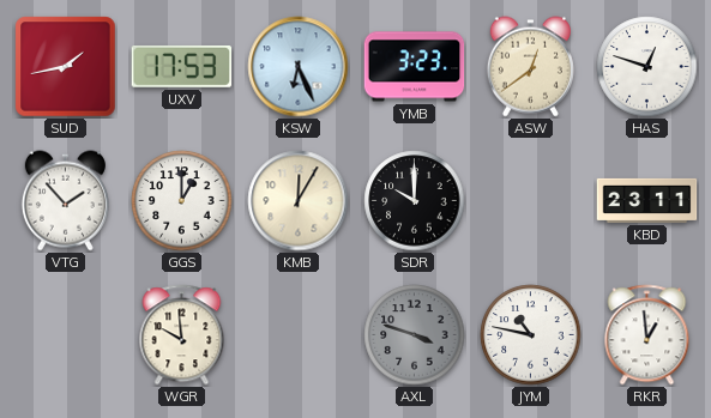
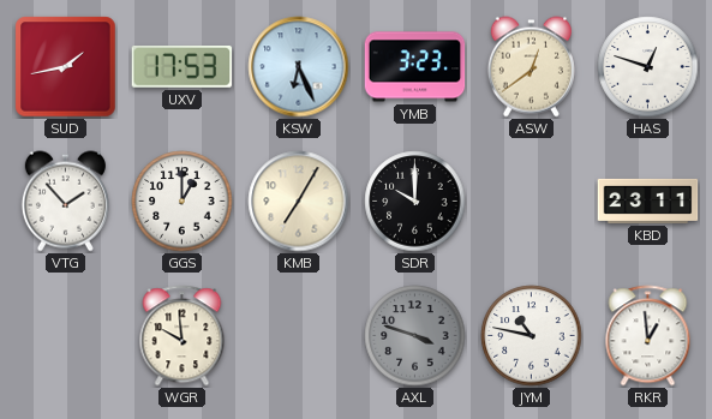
KMB: 12:05 -> 7:05 (299, 202)
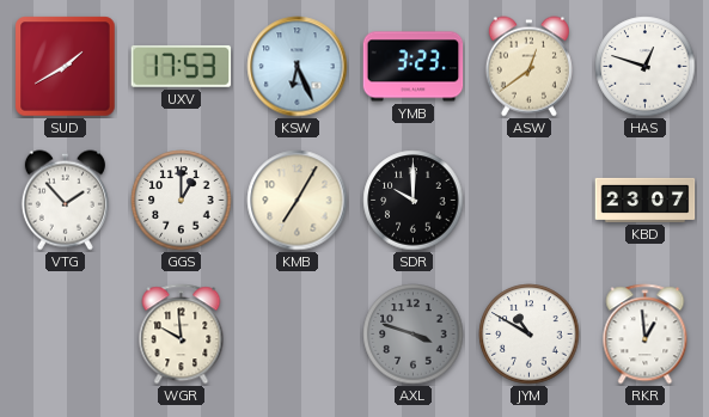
SUD: 1:43 -> 1:40 (66, 67)
KBD: 23:11 -> 23:07 (646, 200)
JYM: 10:47 -> 10:50 (530, 335)
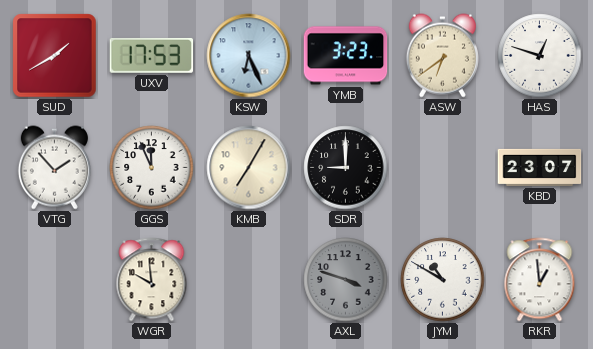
ASW: 12:39 -> 6:39 (442, 56)
GGS: 1:00 -> 11:56 (152, 168)
SDR: 10:00 -> 9:00 (346, 168)
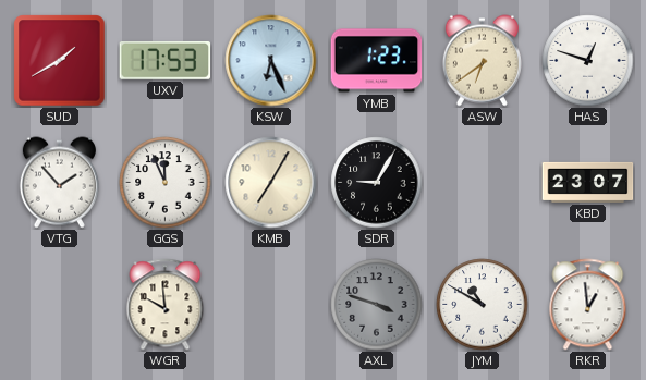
YMB: 3:23 -> 1:23 (377, 61)
SDR: 9:00 -> 9:05 (377, 183)
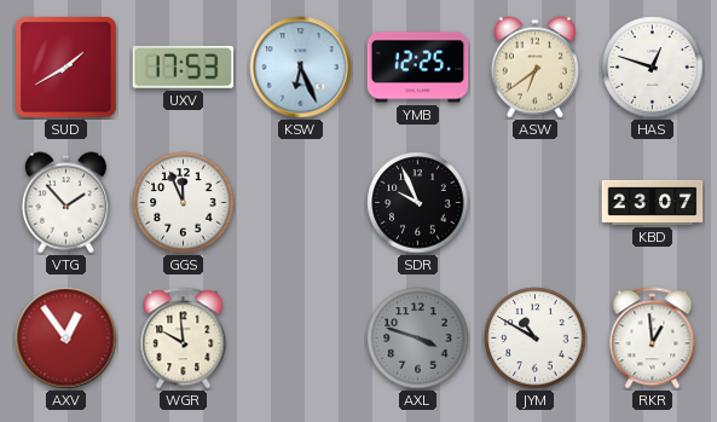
YMB: 1:23 -> 12:25 (418, 68)
KMB: 7:05 -> none (271, 183)
SDR: 9:05 -> 9:56 (418, 203)
AXV: none -> 12:54 (67, 339)
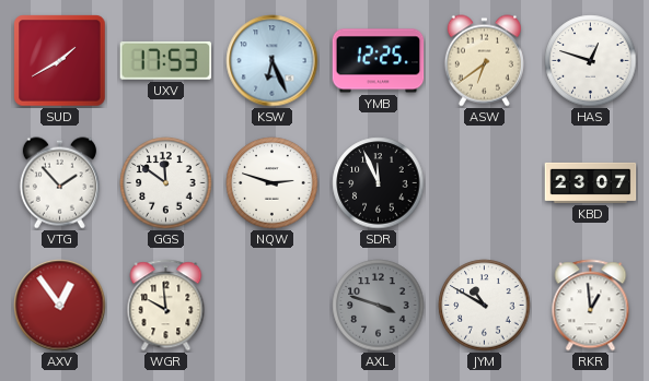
GGS: 11:56 -> 11:51 (166, 183)
NQW: none -> 2:48 (273, 183)
SDR: 9:56 -> 11:56 (379, 183)
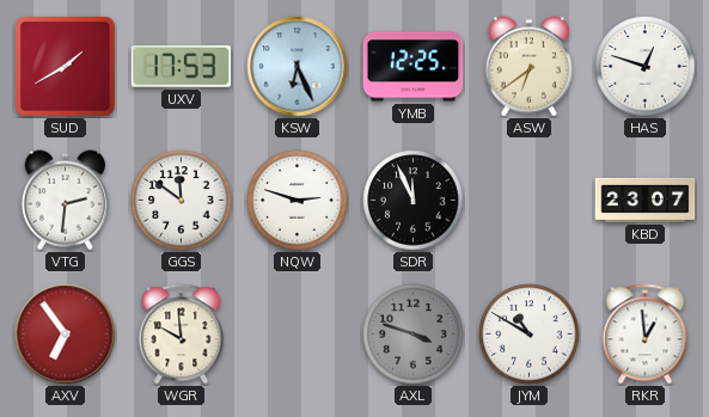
VTG: 1:53 -> 2:31 (65, 201)
AXV: 12:54 -> 6:54 (66, 335)
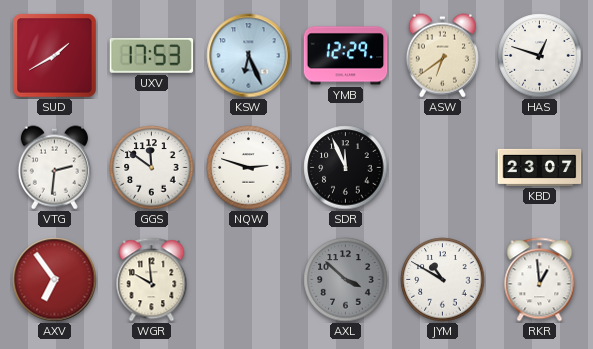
YMB: 12:25 -> 12:29 (346, 56)
AXL: 3:48 -> 3:52 (346, 280)
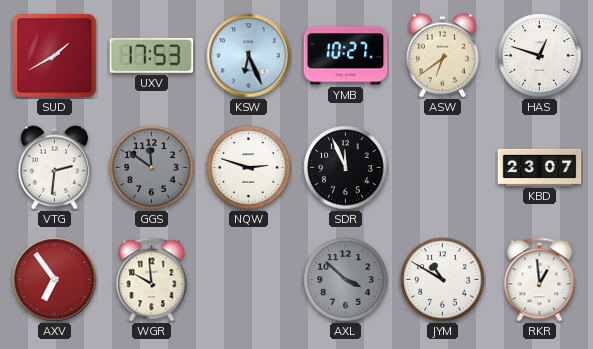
YMB: 12:29 -> 10:27 (346, 56)
GGS dial: white -> grey (152, 168)
